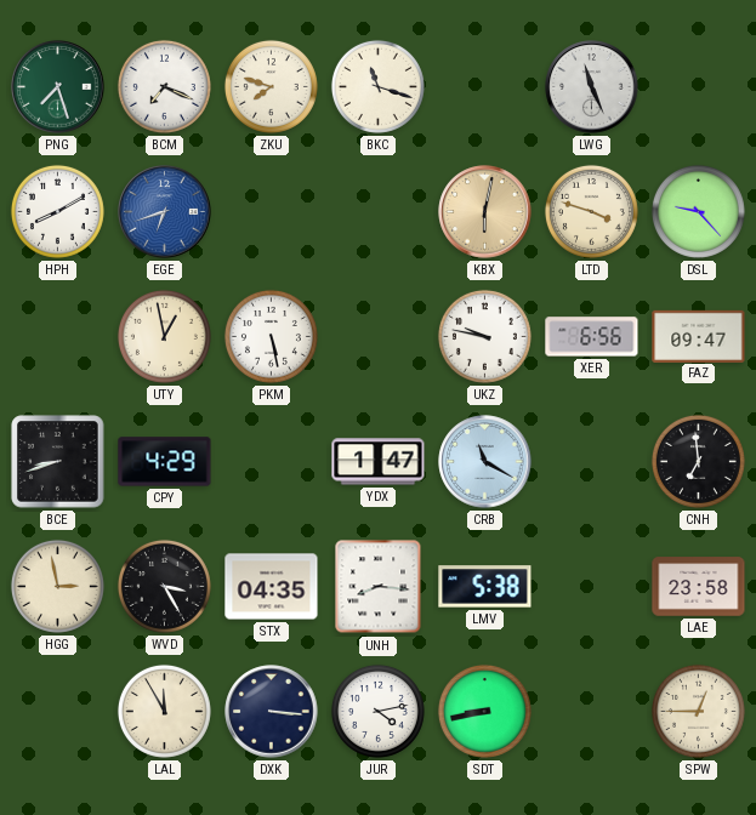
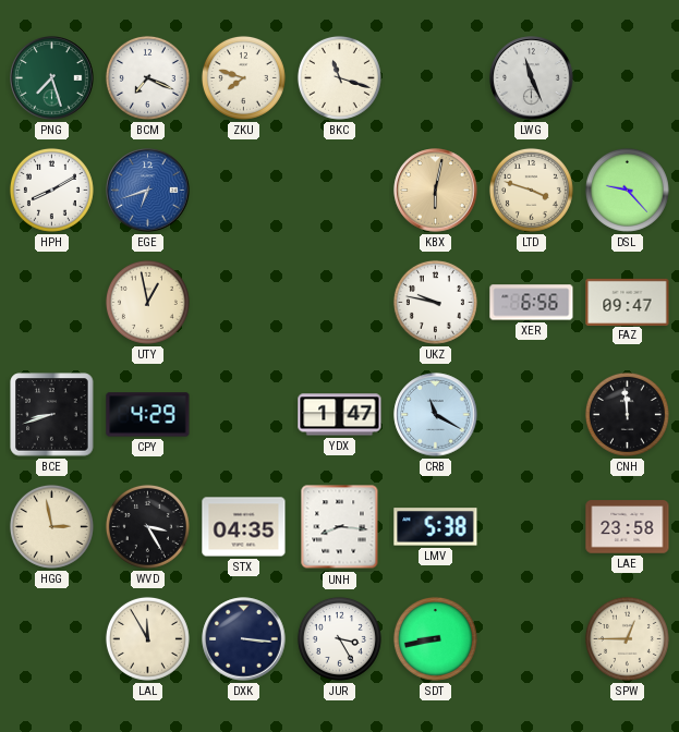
PKM: 5:28 -> none (271, 336)
CNH: 6:59 -> 11:59 (627, 414)
JUR: 4:13 -> 3:25 (339, 638)
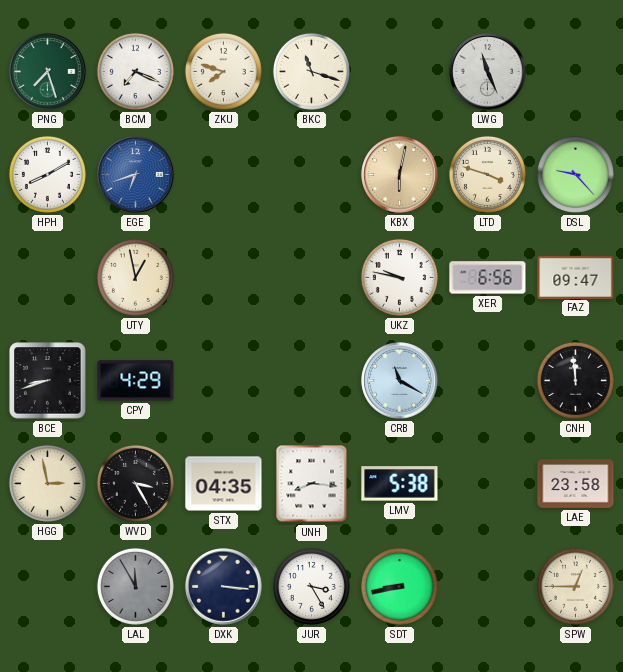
YDX: 1:47 -> none (340, 415)
LAL dial: cream -> grey (135, 586)
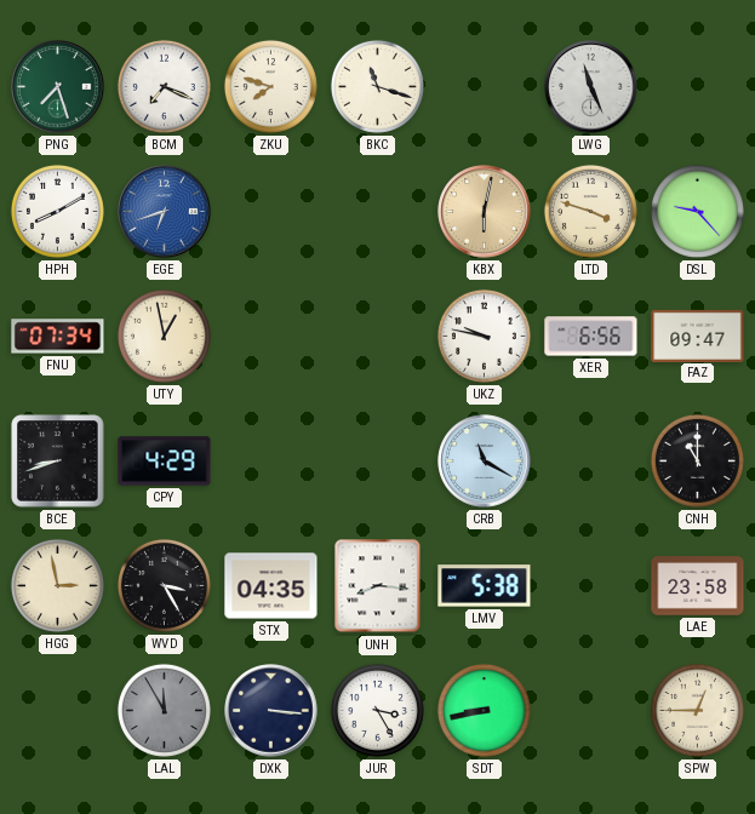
FNU: none -> 07:34 (58, 337)
CNH: 11:59 -> 11:00 (697, 460)
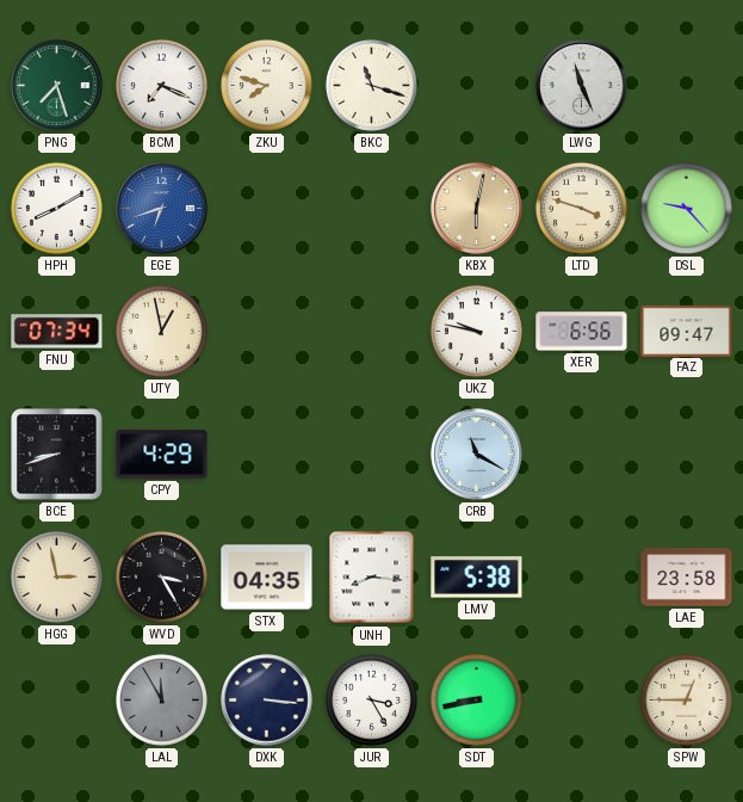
CNH: 11:00 -> none (697, 460)
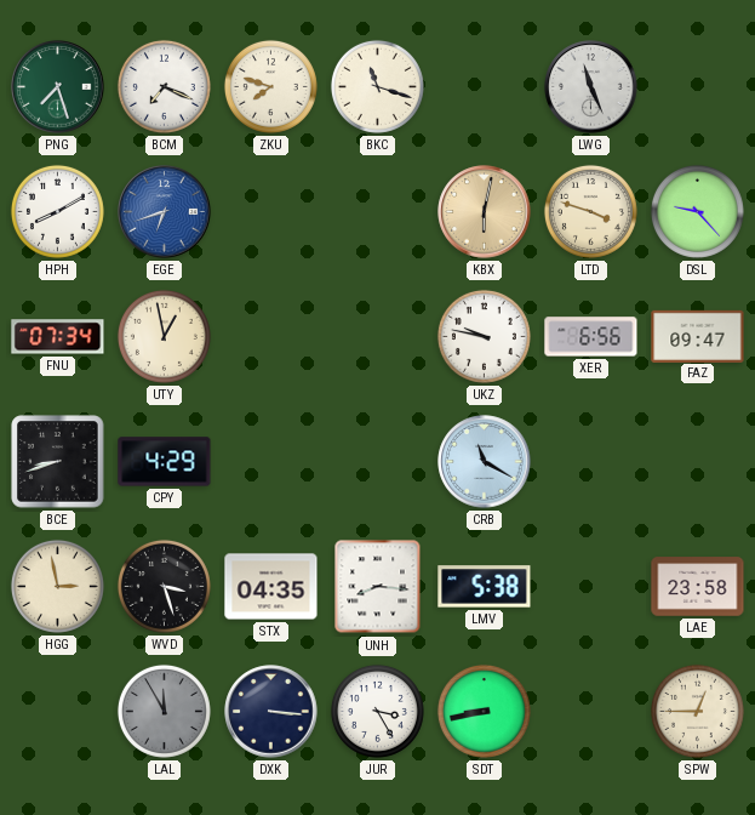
WVD: 3:25 -> 3:27 (164, 586)
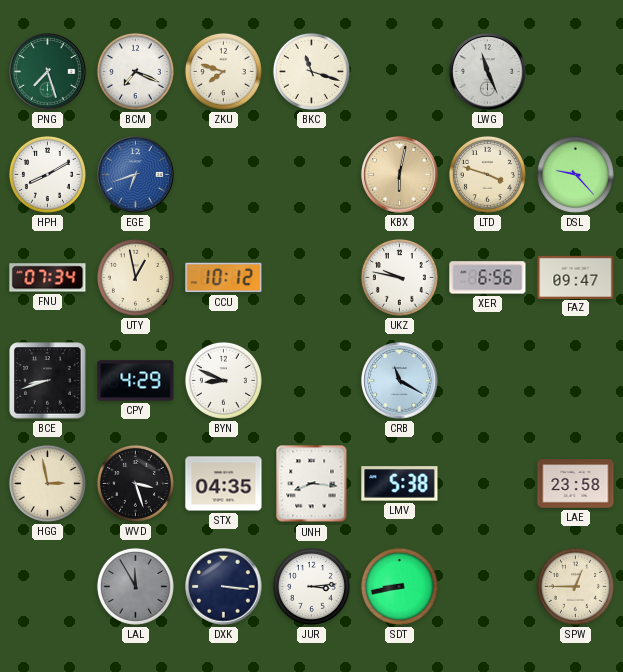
CCU: none -> 10:12 (224, 278)
BYN: none -> 8:49 (223, 380)
JUR: 3:25 -> 3:14 (311, 586)
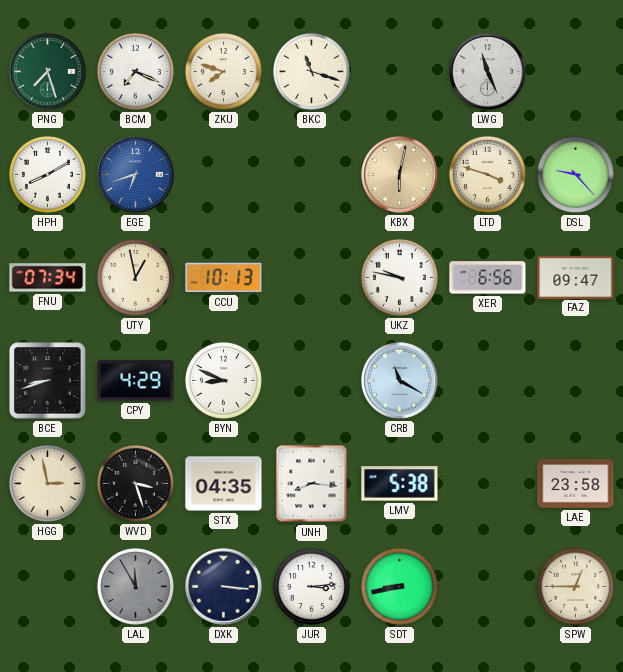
CCU: 10:12 -> 10:13 (224, 278)
